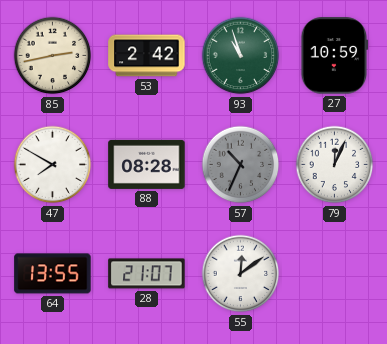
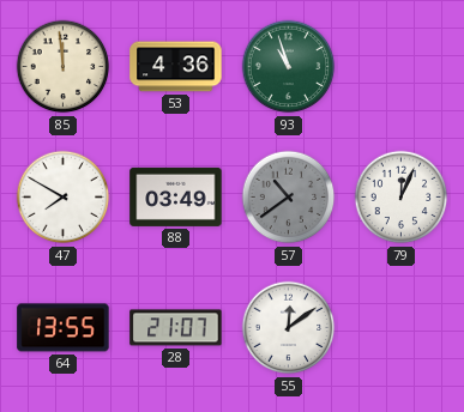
85: 2:43 -> 11:59 (64, 67)
53: 2:42 -> 4:36 (176, 67)
27: 10:59 -> none (334, 56)
88: 08:28 -> 03:49 (176, 196)
57: 10:34 -> 10:39 (289, 198)
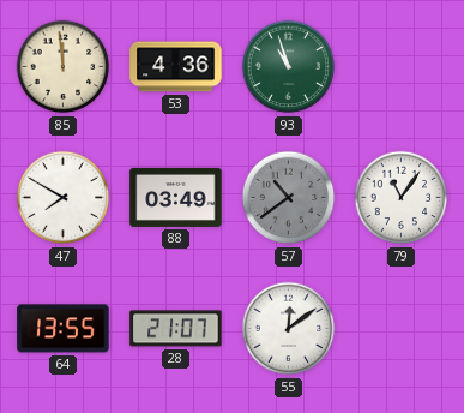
79: 12:04 -> 11:06 (402, 198)
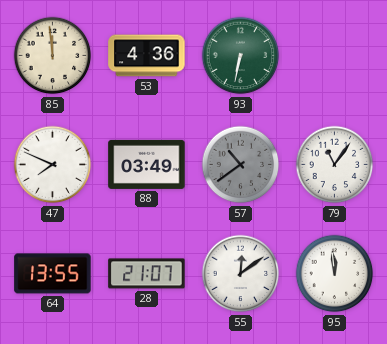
93: 10:57 -> 6:32 (241, 56)
47: 7:50 -> 7:49 (53, 165)
95: none -> 11:59 (335, 274)
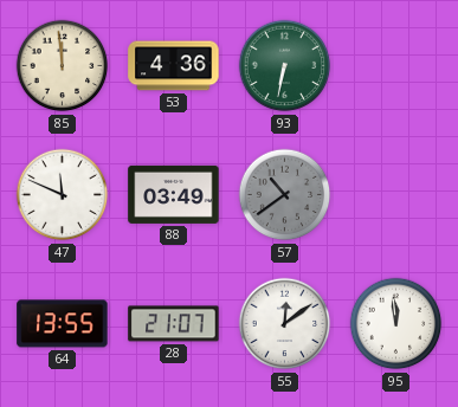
47: 7:49 -> 11:49 (63, 195)
79: 11:06 -> none (335, 165)
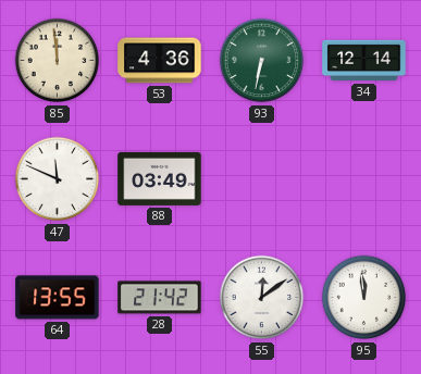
34: none -> 12:14 (364, 61)
57: 10:39 -> none (285, 195)
28: 21:07 -> 21:42 (160, 298)
